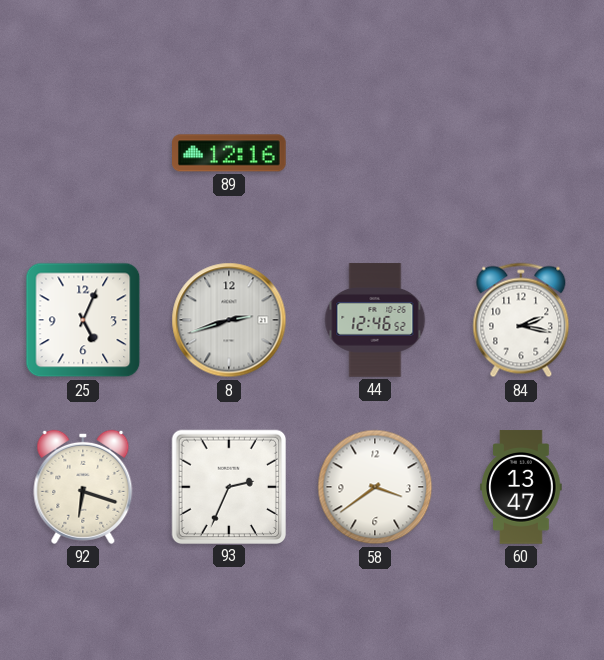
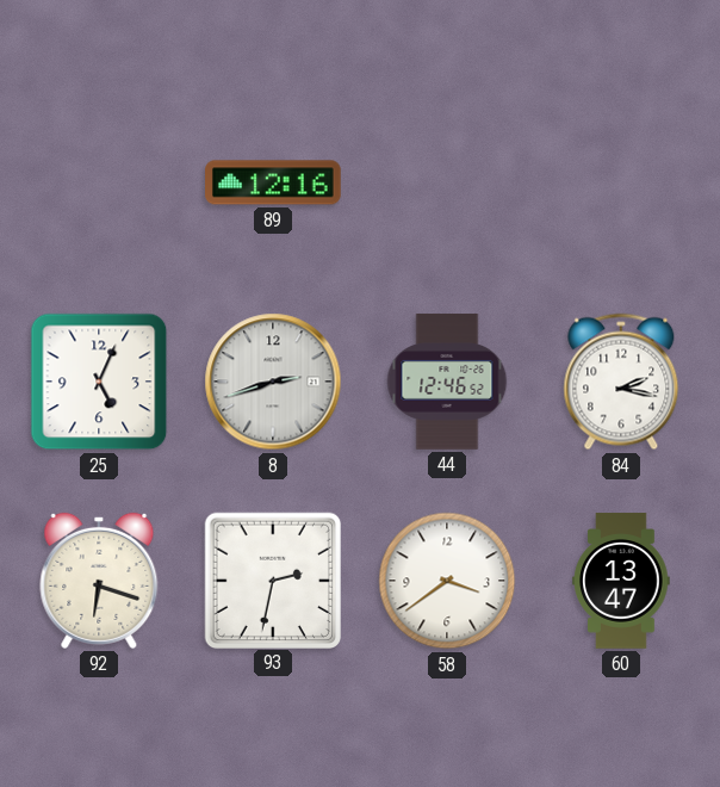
93: 2:34 -> 2:32 (272, 580)
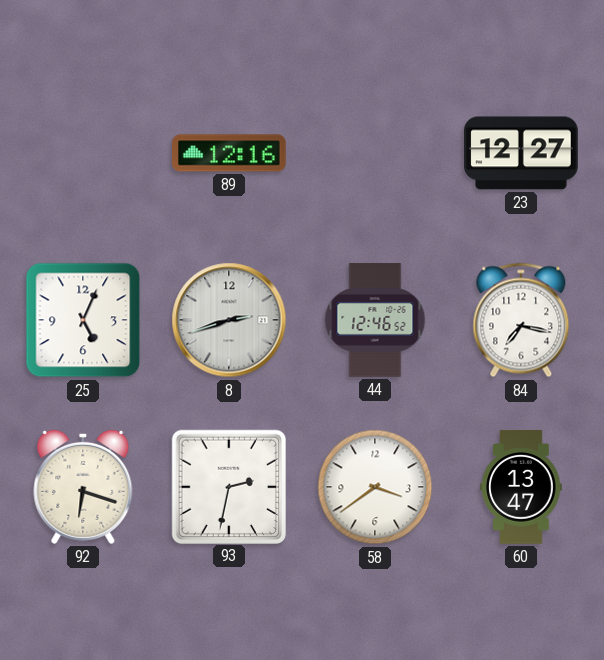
23: none -> 12:27 (521, 153)
84: 2:17 -> 7:17 (521, 320)
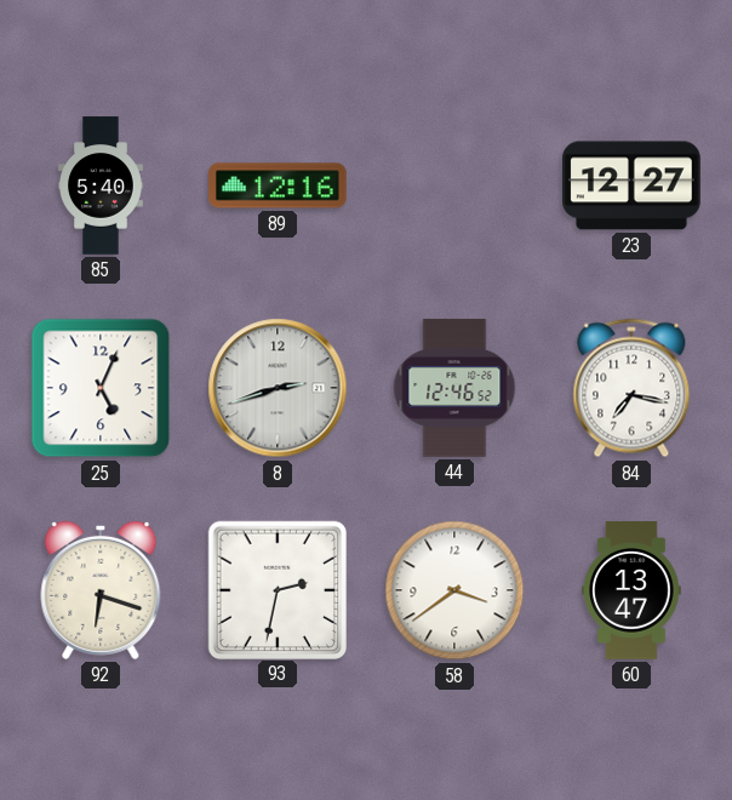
85: none -> 5:40 (102, 185)
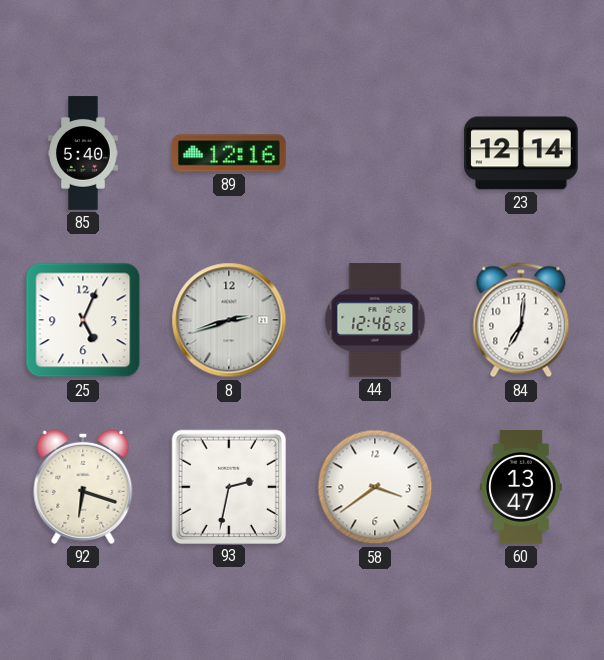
23: 12:27 -> 12:14 (521, 153)
84: 7:17 -> 7:01 (521, 320)
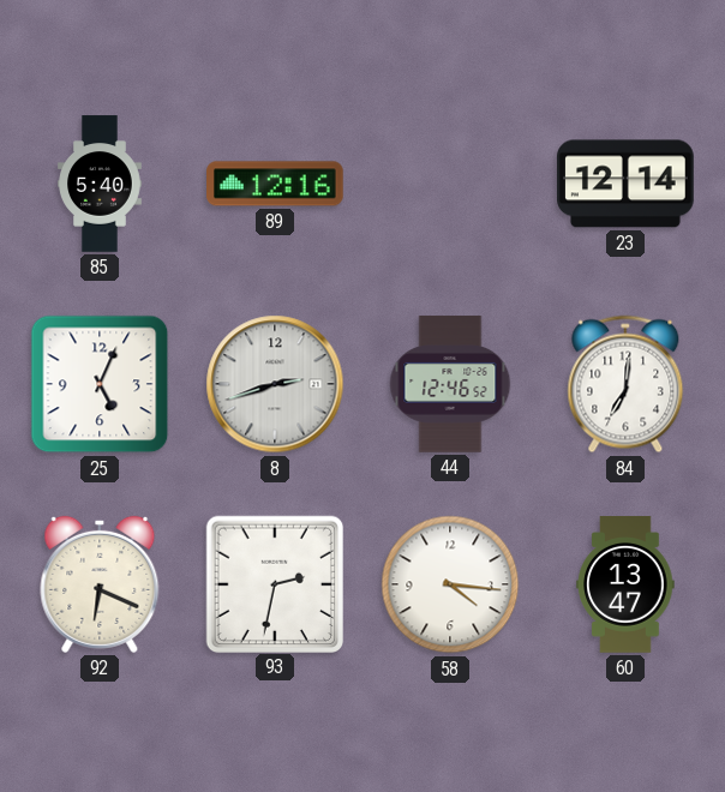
92: 6:18 -> 6:19 (100, 584)
58: 3:39 -> 4:16 (450, 584)
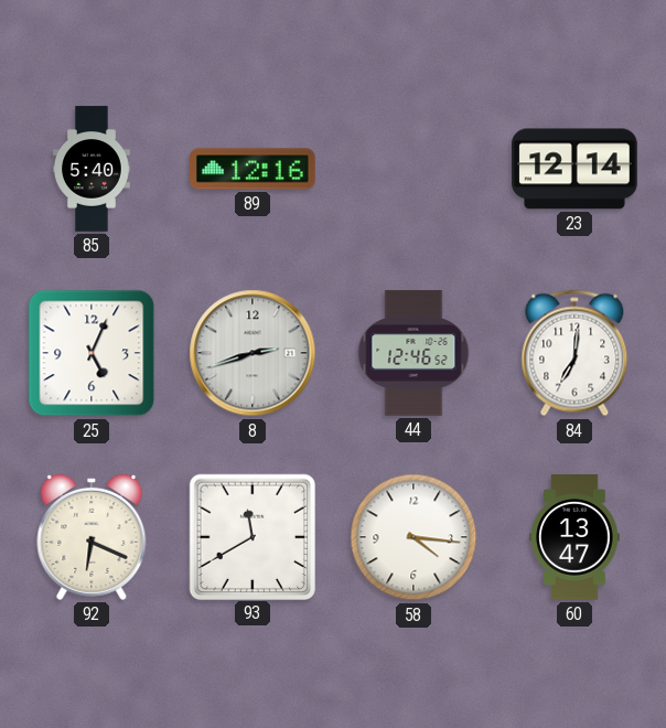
93: 2:32 -> 11:40 (251, 536)
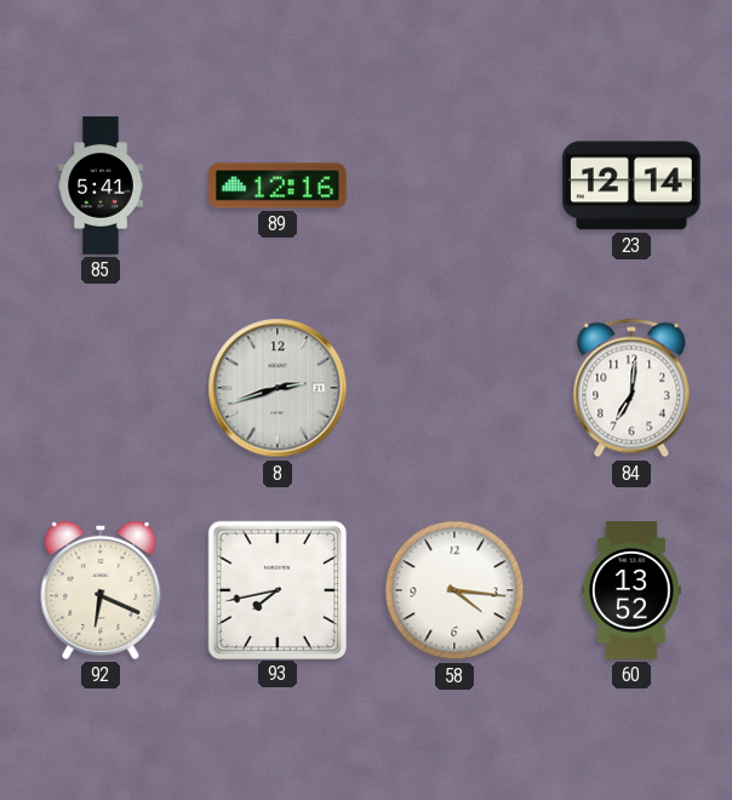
85: 5:40 -> 5:41 (102, 185)
25: 5:04 -> none (92, 353)
44: 12:46 -> none (413, 353)
93: 11:40 -> 7:43 (276, 589)
60: 13:47 -> 13:52 (631, 590)
